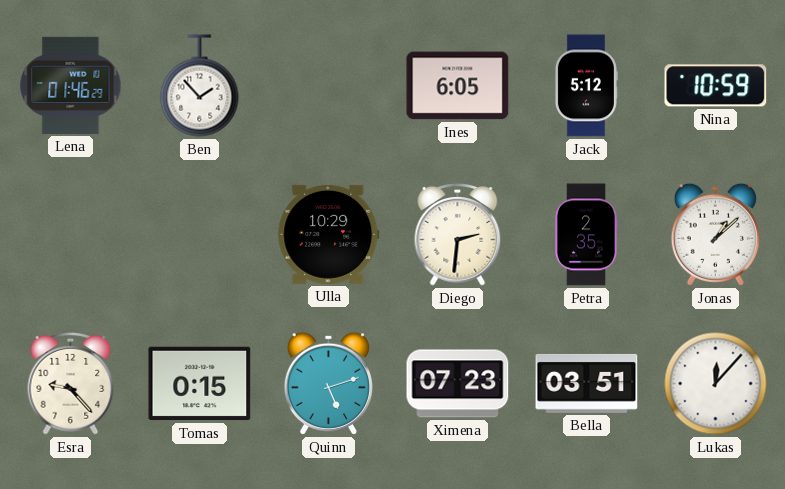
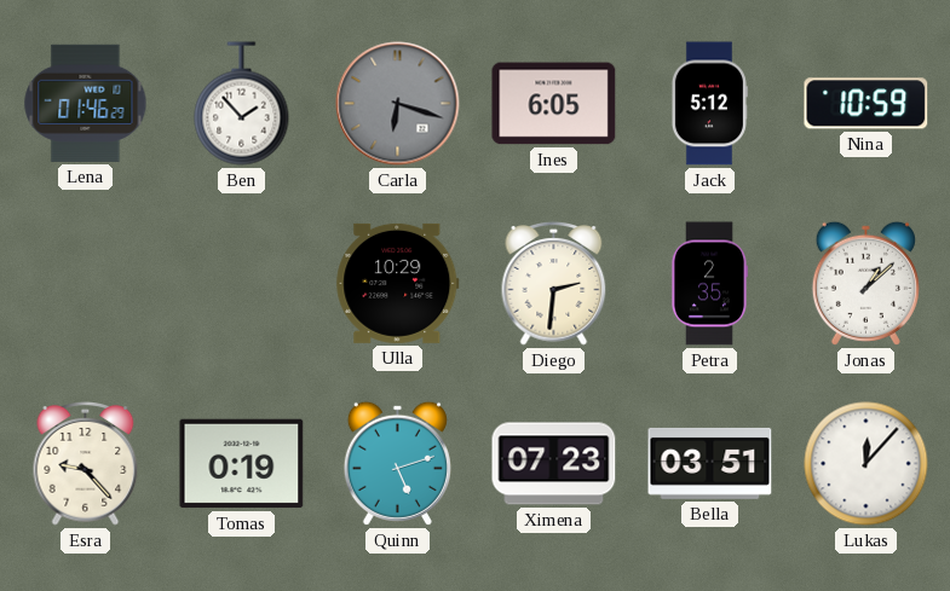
Carla: none -> 6:18 (398, 104)
Tomas: 0:15 -> 0:19 (242, 464)
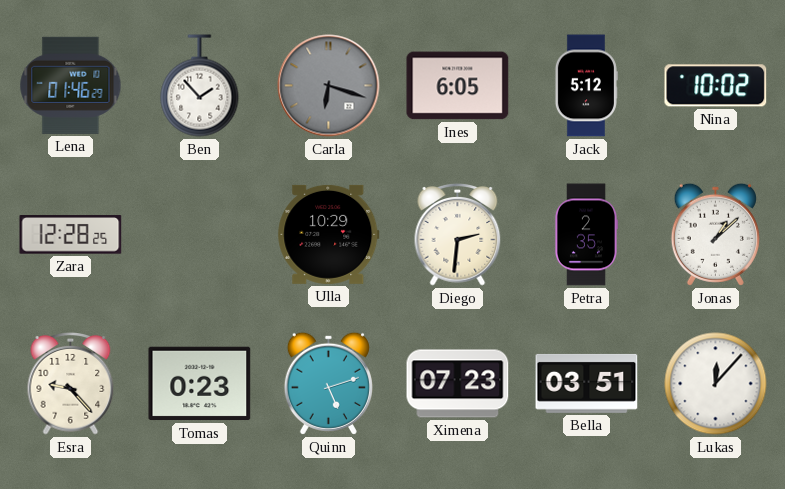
Nina: 10:59 -> 10:02 (716, 86)
Zara: none -> 12:28 (71, 235)
Tomas: 0:19 -> 0:23 (200, 384)
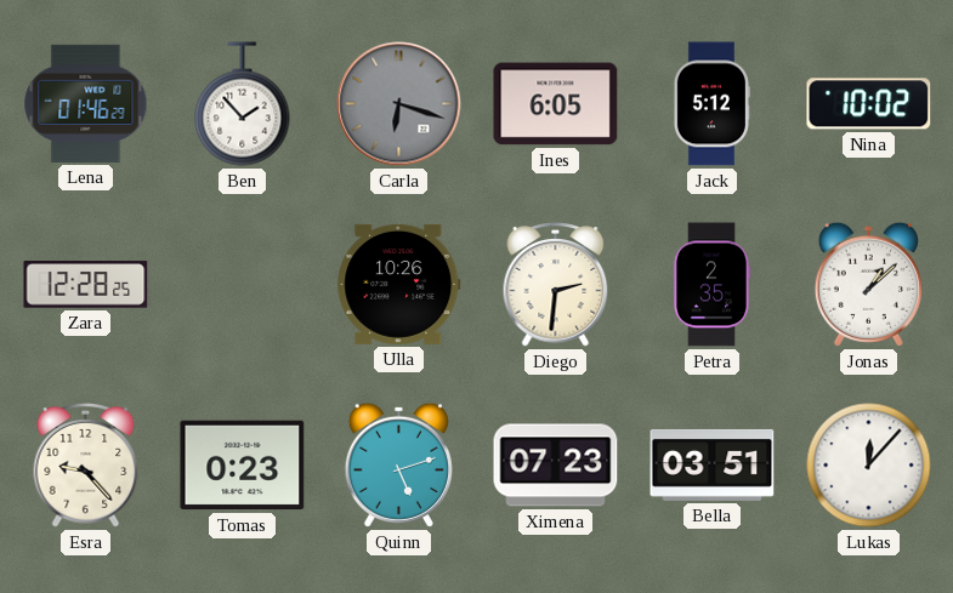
Ulla: 10:29 -> 10:26 (399, 284)
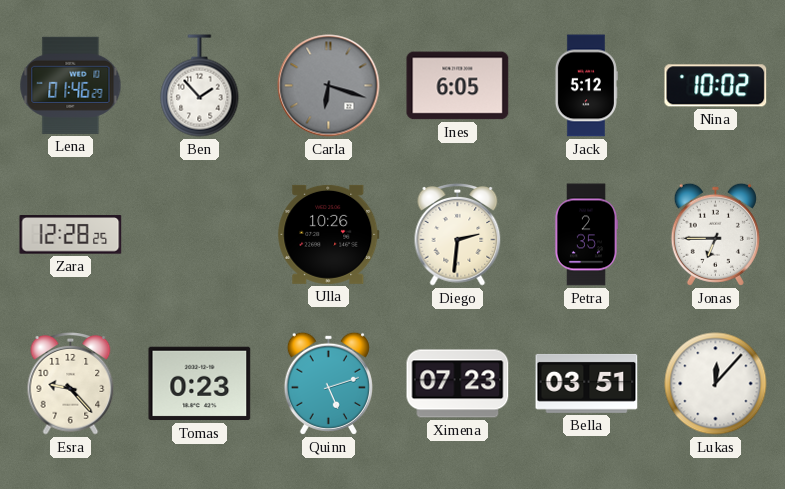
Jonas: 1:08 -> 6:45 (715, 234)
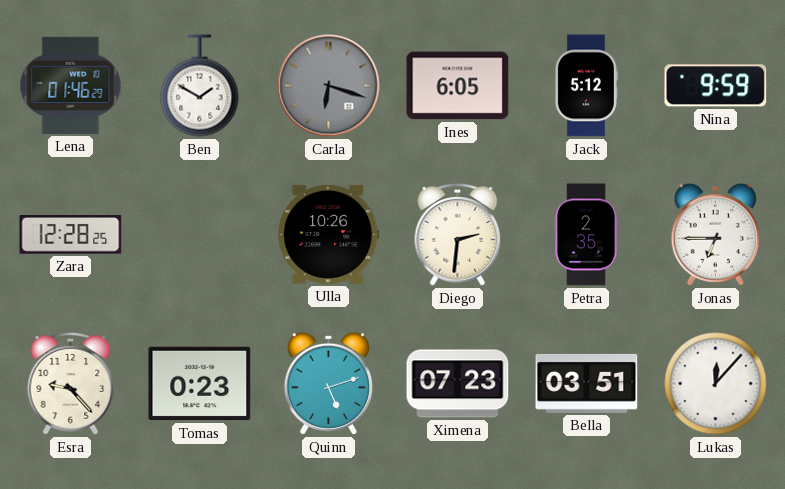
Ben: 1:53 -> 1:50 (200, 86)
Nina: 10:02 -> 9:59 (716, 86)
